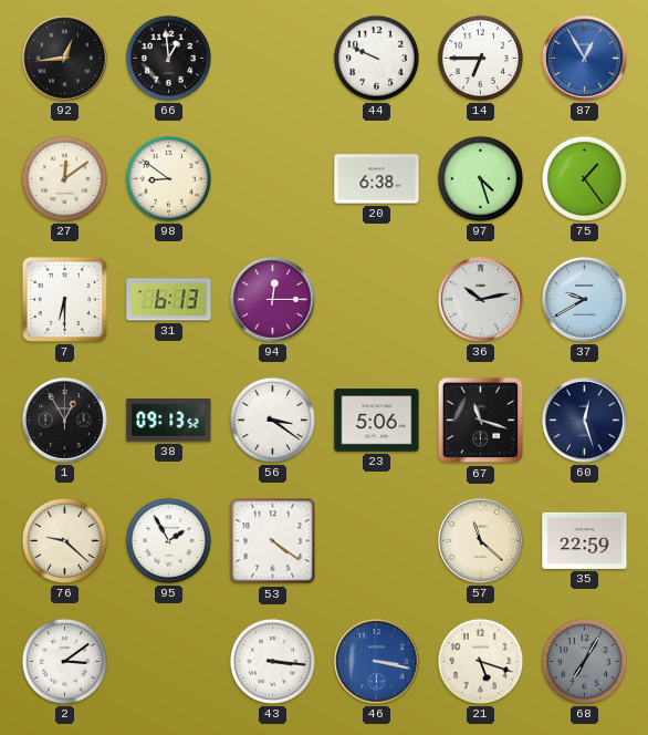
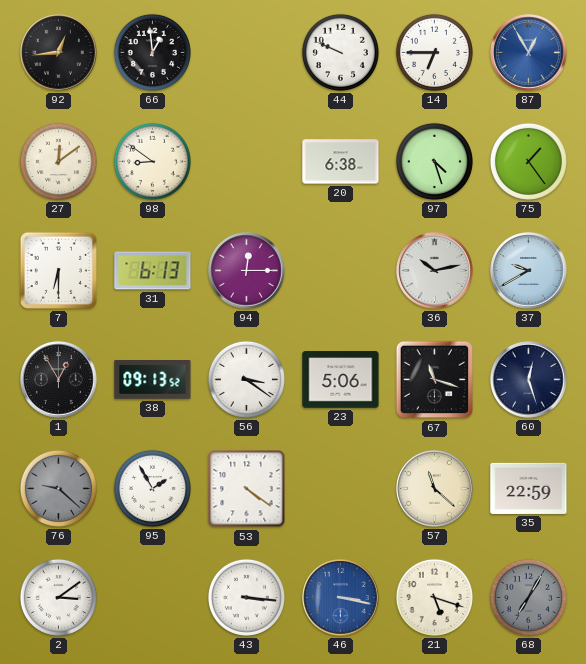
76 dial: cream -> grey (58, 488)
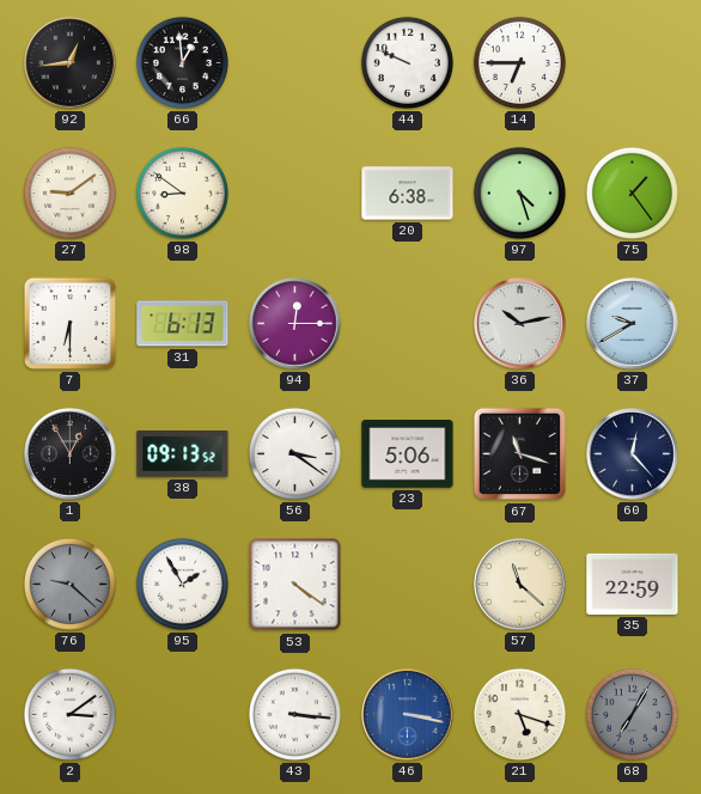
87: 12:55 -> none (529, 53)
27: 12:09 -> 9:09 (69, 193)
60: 12:27 -> 12:23 (633, 454)
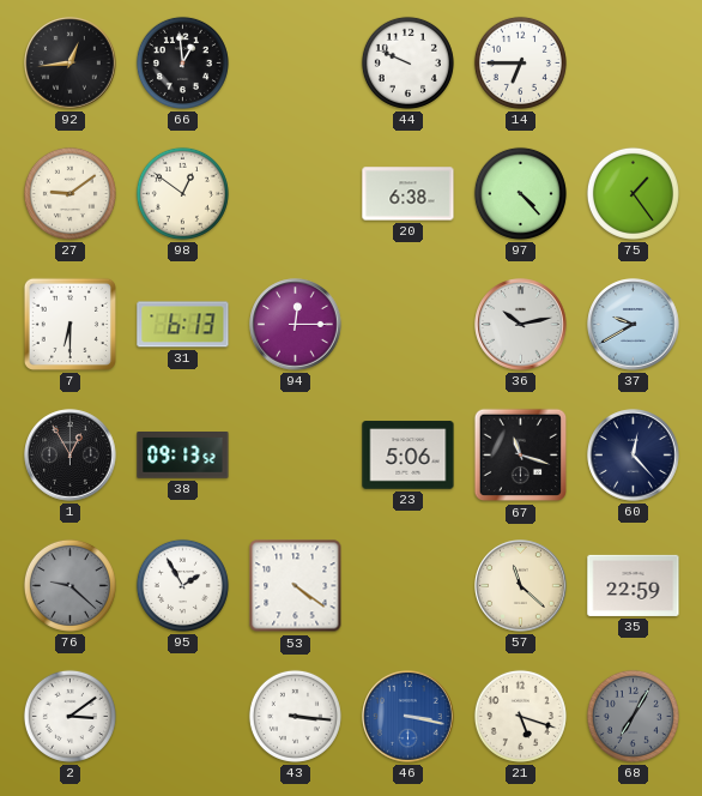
98: 8:51 -> 12:51 (182, 193)
97: 4:27 -> 4:23 (520, 193)
56: 3:21 -> none (294, 453)
